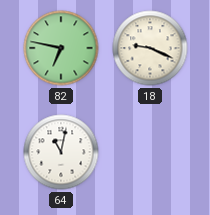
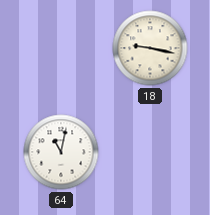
82: 6:47 -> none (61, 48)
18: 9:19 -> 9:17 (150, 48)
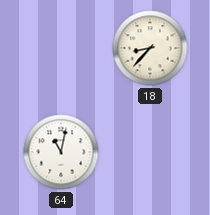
18: 9:17 -> 8:37 (150, 48)
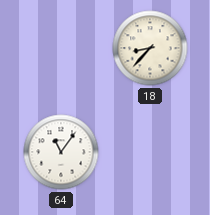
64: 11:02 -> 11:06 (61, 152)
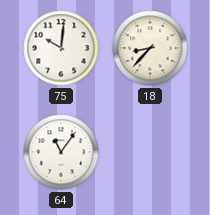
75: none -> 10:01 (61, 48)
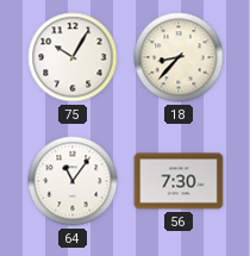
75: 10:01 -> 10:05 (73, 57)
56: none -> 7:30 (179, 181)
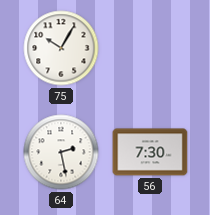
18: 8:37 -> none (179, 57)
64: 11:06 -> 2:28 (61, 152)
